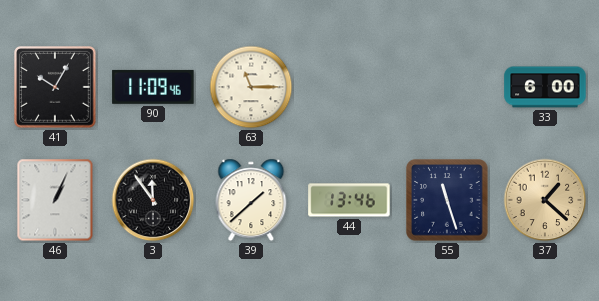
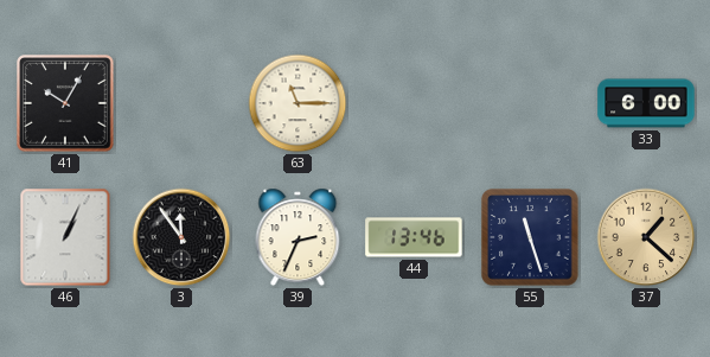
90: 11:09 -> none (153, 87)
39: 1:38 -> 2:34 (298, 237)
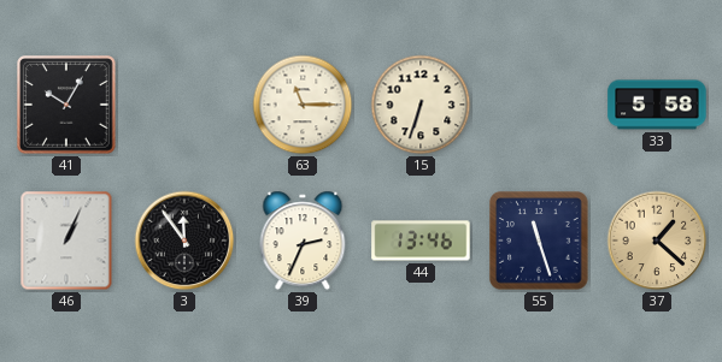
15: none -> 6:33 (421, 105)
33: 6:00 -> 5:58 (657, 105)
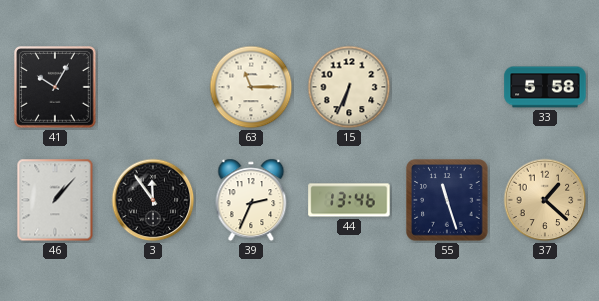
15: 6:33 -> 6:34 (349, 87)
46: 1:04 -> 1:07 (55, 200)
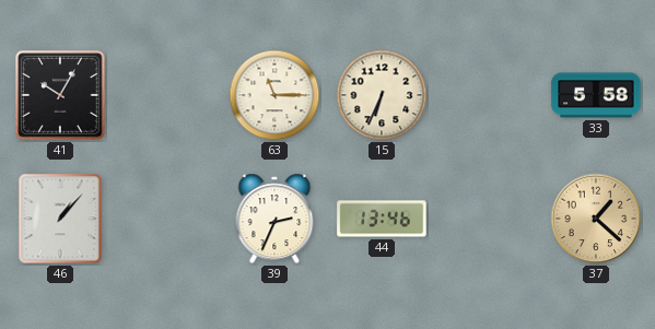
3: 11:54 -> none (153, 200)
55: 11:27 -> none (447, 200)
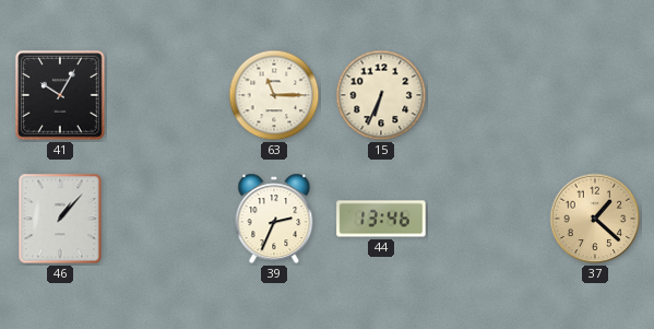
33: 5:58 -> none (596, 95)
